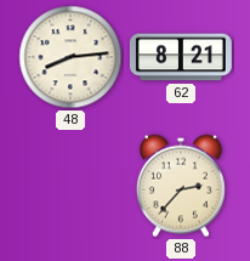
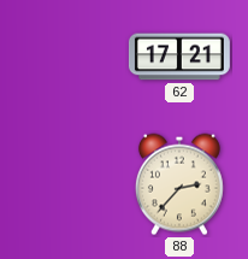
48: 8:14 -> none (70, 57)
62: 8:21 -> 17:21 (179, 57)
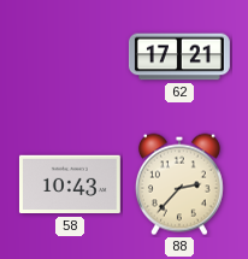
58: none -> 10:43 (70, 184)
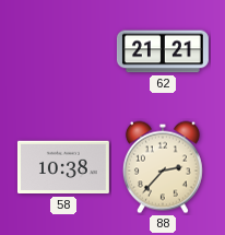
62: 17:21 -> 21:21 (163, 51)
58: 10:43 -> 10:38 (63, 167)
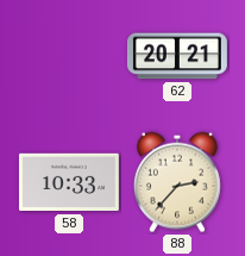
62: 21:21 -> 20:21 (177, 56)
58: 10:38 -> 10:33 (69, 182)
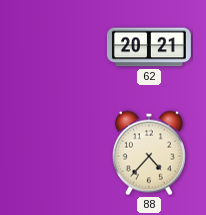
58: 10:33 -> none (69, 182)
88: 2:37 -> 4:37 (149, 153)
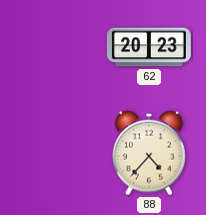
62: 20:21 -> 20:23 (149, 47)
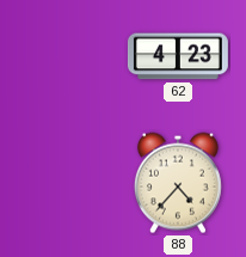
62: 20:23 -> 4:23 (178, 56)
